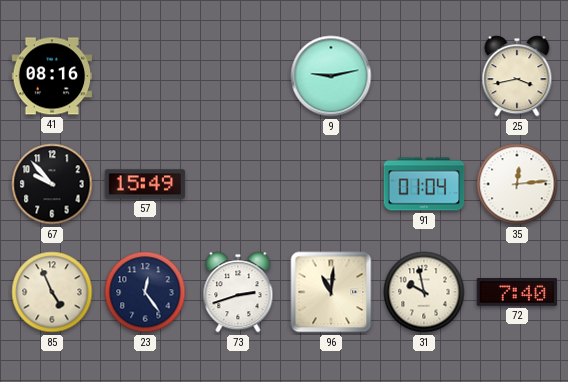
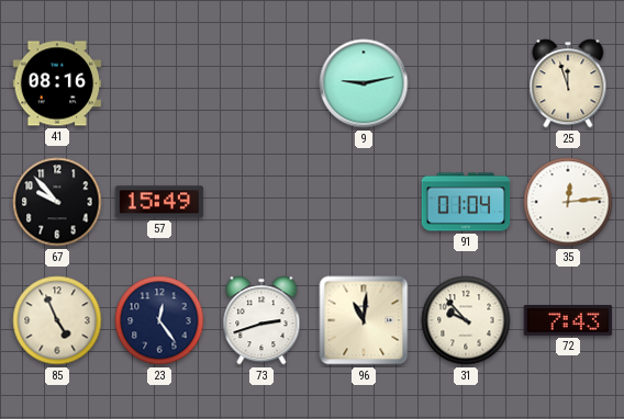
25: 3:43 -> 11:57 (568, 83)
31: 9:58 -> 9:53 (466, 320)
72: 7:40 -> 7:43 (568, 321)
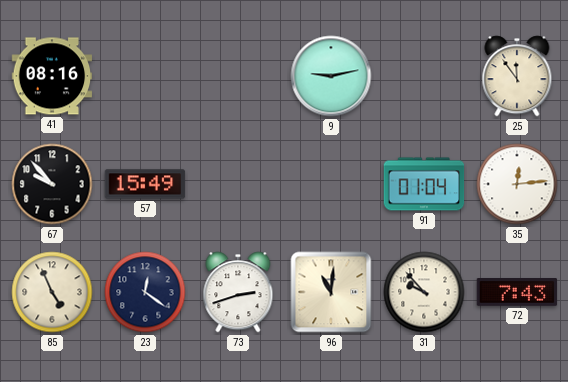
25: 11:57 -> 11:54 (517, 76)
23: 12:24 -> 12:21 (145, 292)
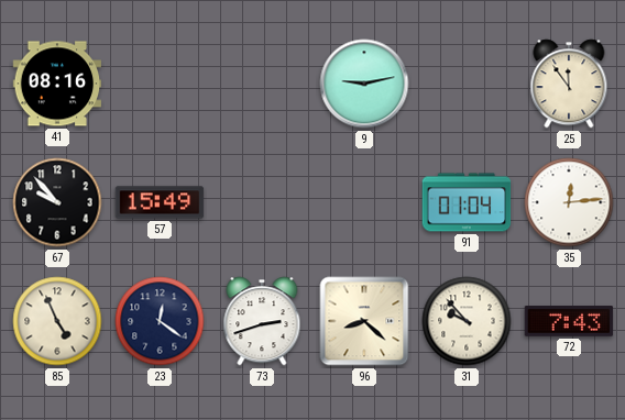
96: 11:01 -> 8:22 (364, 321)
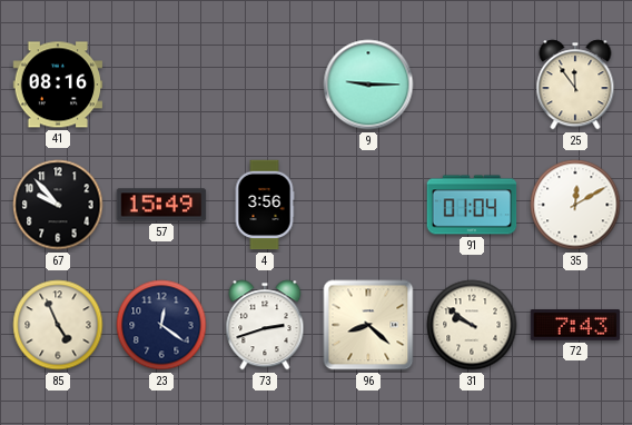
9: 9:13 -> 9:15 (368, 85)
4: none -> 3:56 (265, 205)
35: 12:14 -> 12:10 (575, 205)
31: 9:53 -> 9:51 (472, 325)
